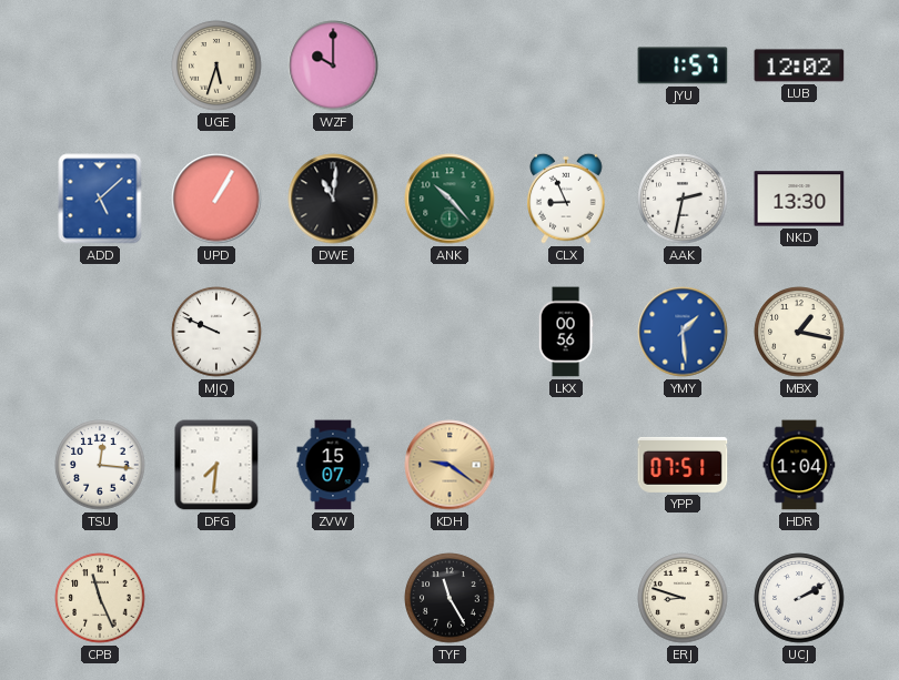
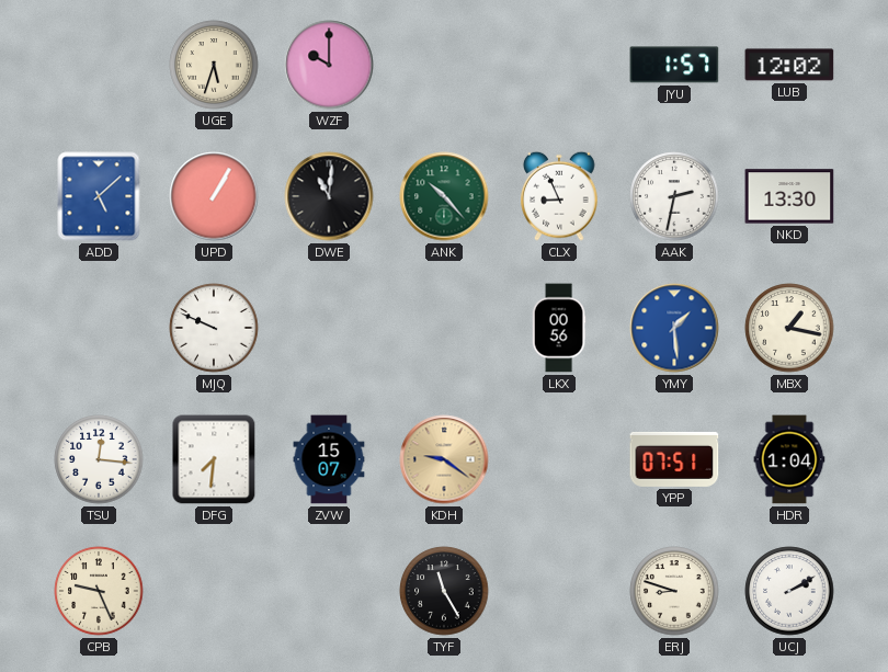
CPB: 11:26 -> 9:26 (99, 591)
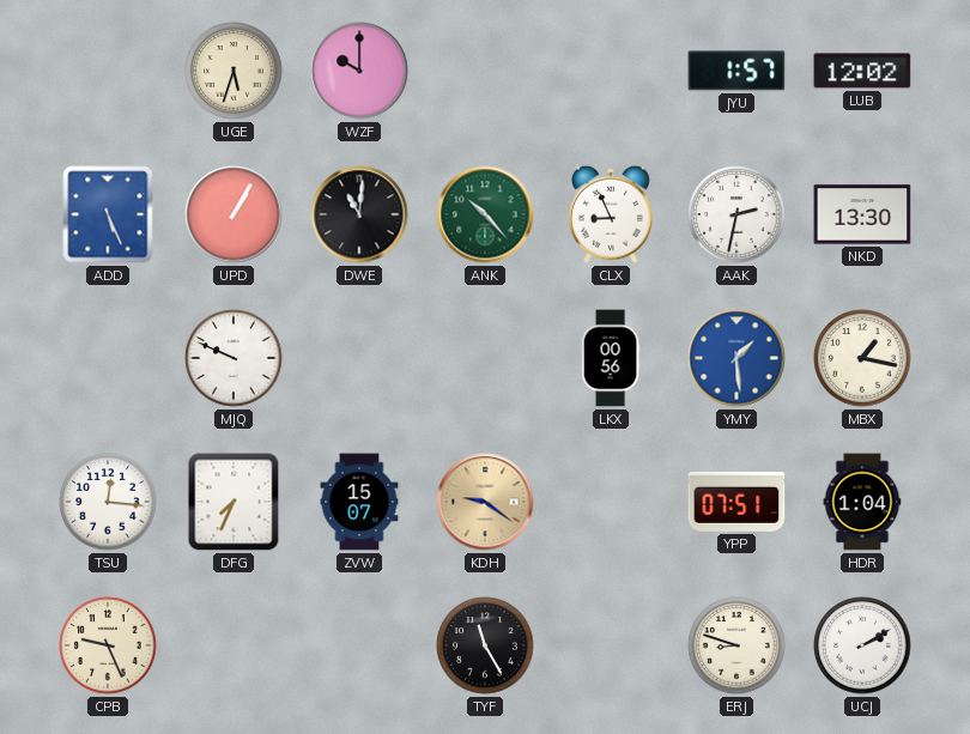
ADD: 5:08 -> 5:26 (108, 214)
DFG: 7:31 -> 7:34 (234, 502)
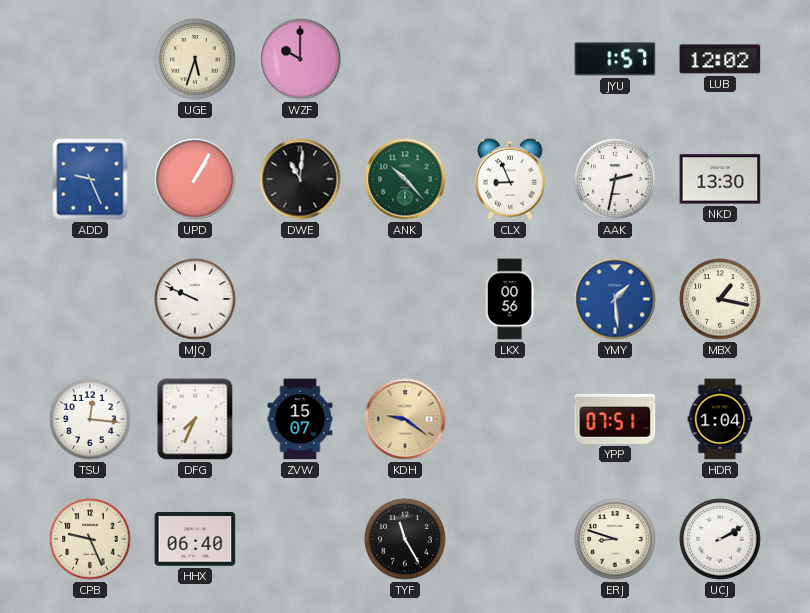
ADD: 5:26 -> 9:26 (90, 179)
HHX: none -> 06:40 (195, 540)
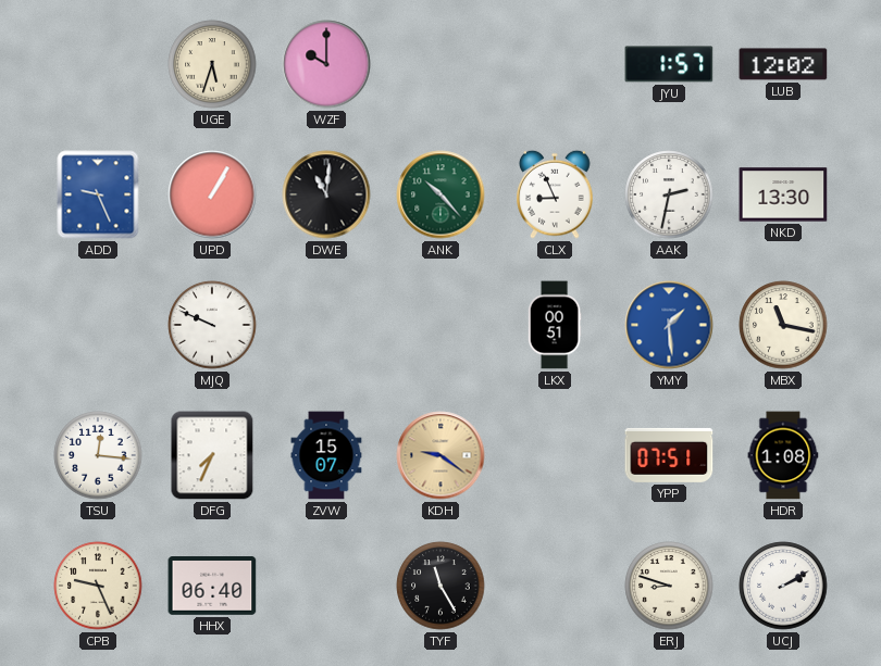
LKX: 00:56 -> 00:51 (555, 325)
MBX: 1:17 -> 11:17 (783, 325)
HDR: 1:04 -> 1:08 (783, 455)
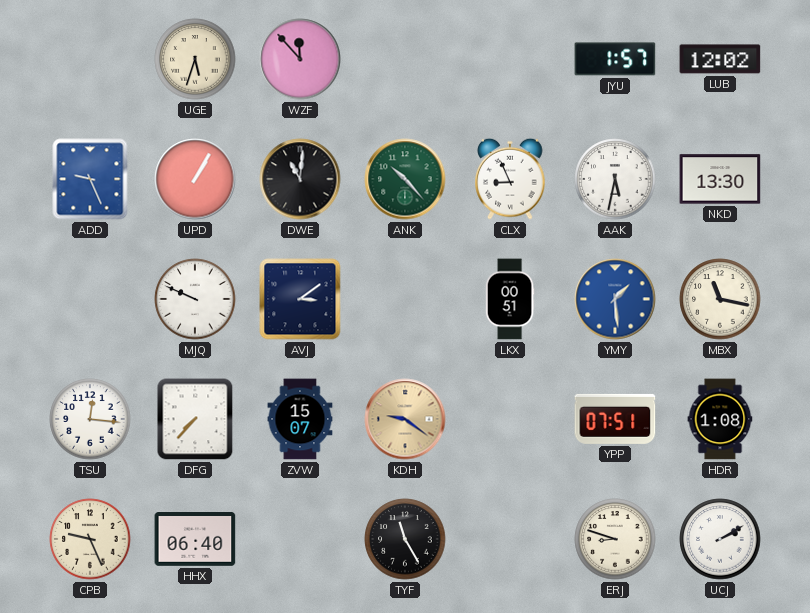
WZF: 10:00 -> 11:53 (300, 59)
AAK: 2:32 -> 5:32 (615, 179)
AVJ: none -> 3:09 (300, 299)
DFG: 7:34 -> 7:37 (195, 419)
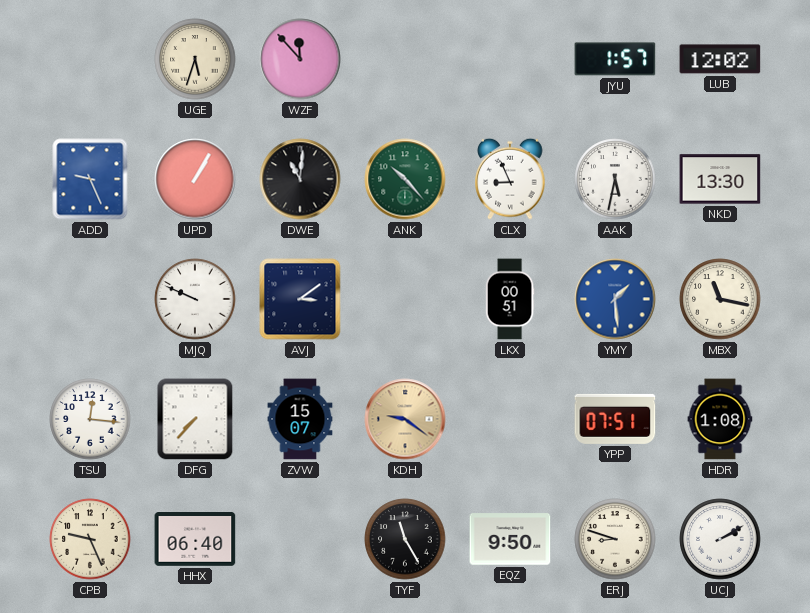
EQZ: none -> 9:50 (510, 539)
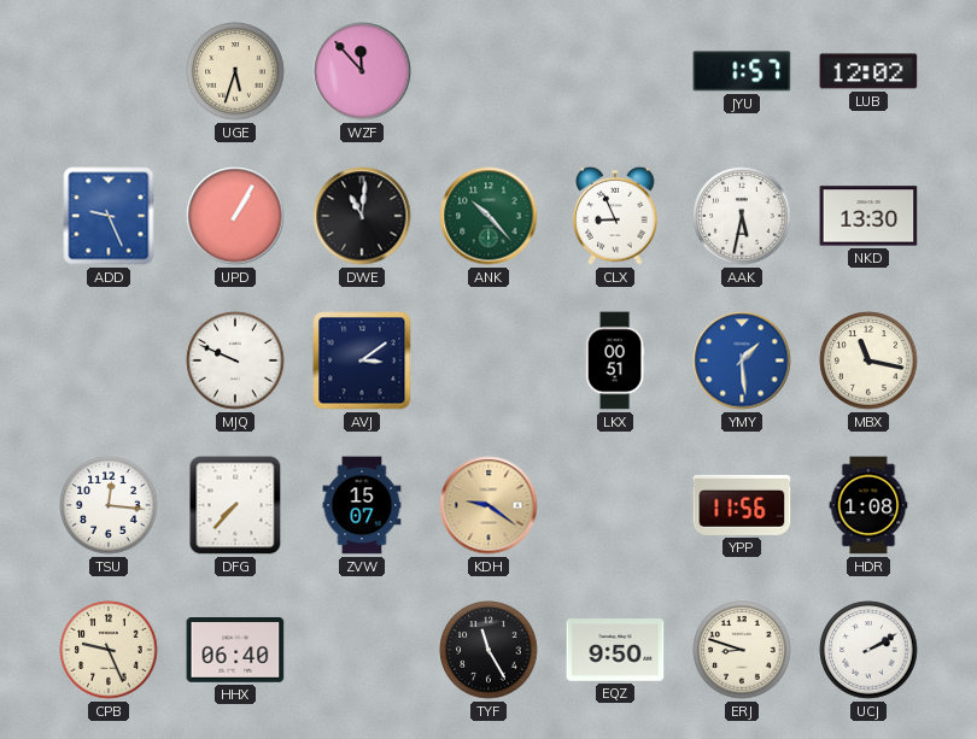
YPP: 07:51 -> 11:56 (742, 505)
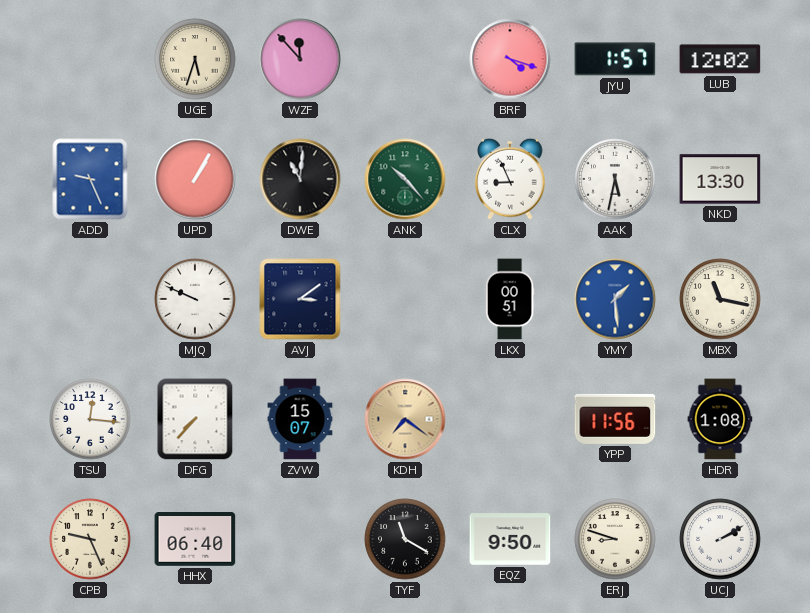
BRF: none -> 4:18 (510, 59)
KDH: 9:21 -> 7:21 (405, 419)
TYF: 11:25 -> 11:20 (405, 539)
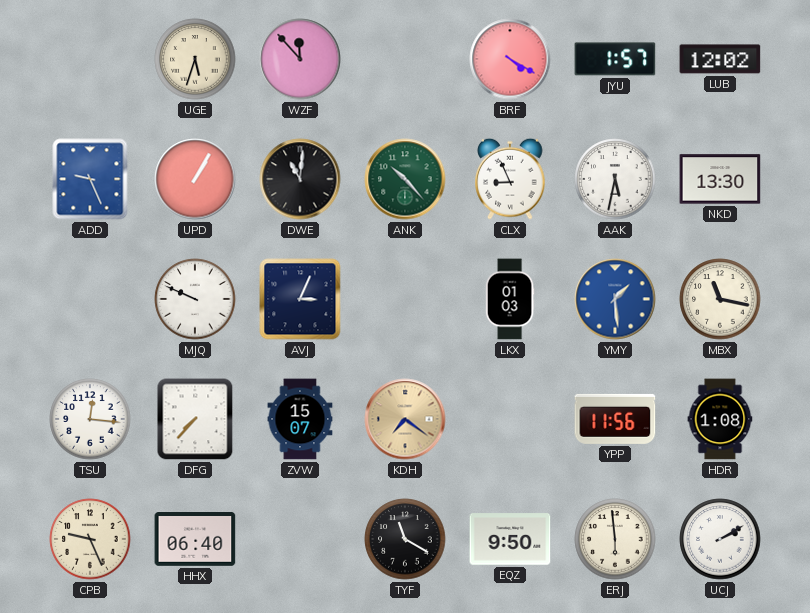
BRF: 4:18 -> 4:20 (510, 59)
AVJ: 3:09 -> 3:04 (300, 299)
LKX: 00:51 -> 01:03 (510, 299)
ERJ: 8:48 -> 5:59 (615, 539)
